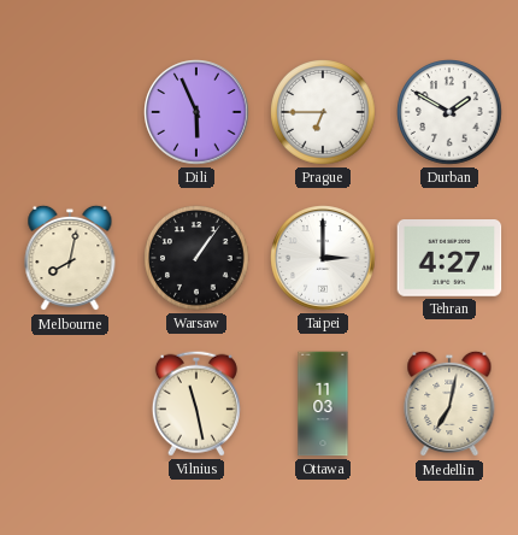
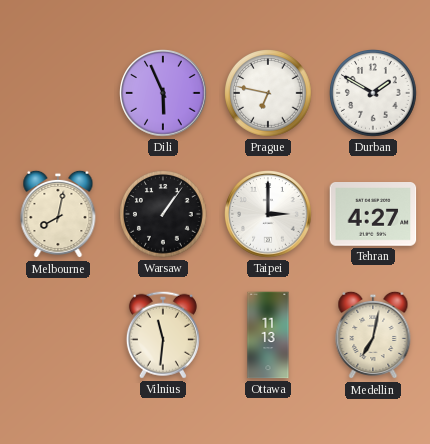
Prague: 6:45 -> 6:47 (269, 94)
Vilnius: 11:28 -> 11:31 (163, 335)
Ottawa: 11:03 -> 11:13 (268, 335)
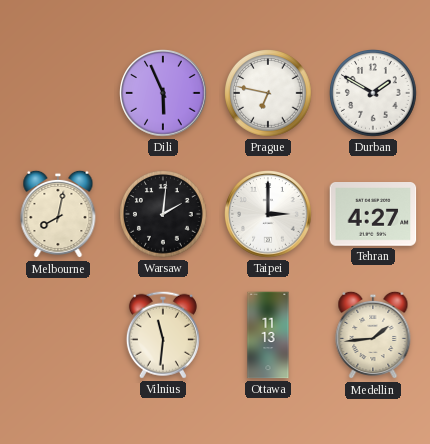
Warsaw: 1:06 -> 2:01 (164, 215)
Medellin: 7:02 -> 1:44 (373, 335)
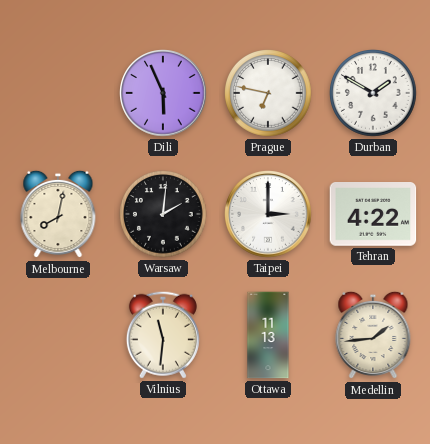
Tehran: 4:27 -> 4:22 (373, 215)
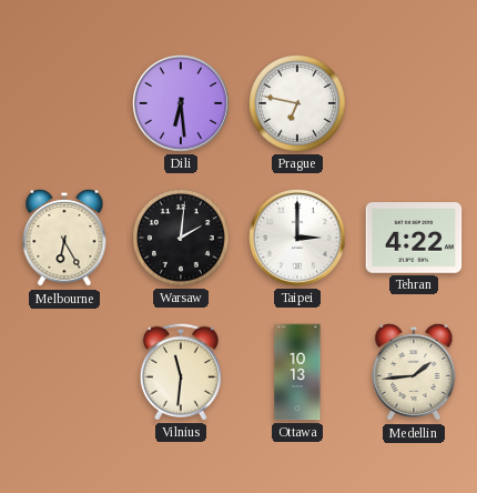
Dili: 5:56 -> 6:29 (181, 103)
Durban: 1:50 -> none (374, 94)
Melbourne: 8:02 -> 6:25 (64, 238)
Ottawa: 11:13 -> 10:13 (297, 372)
